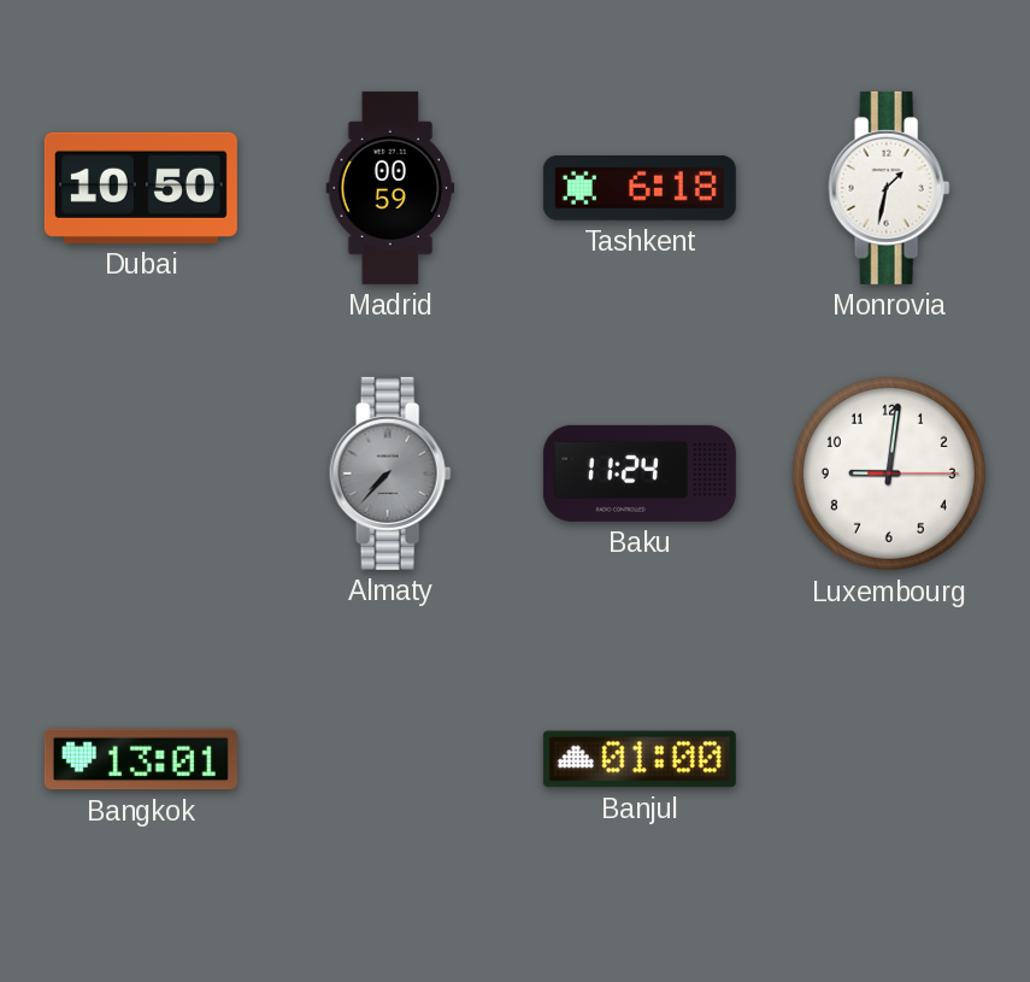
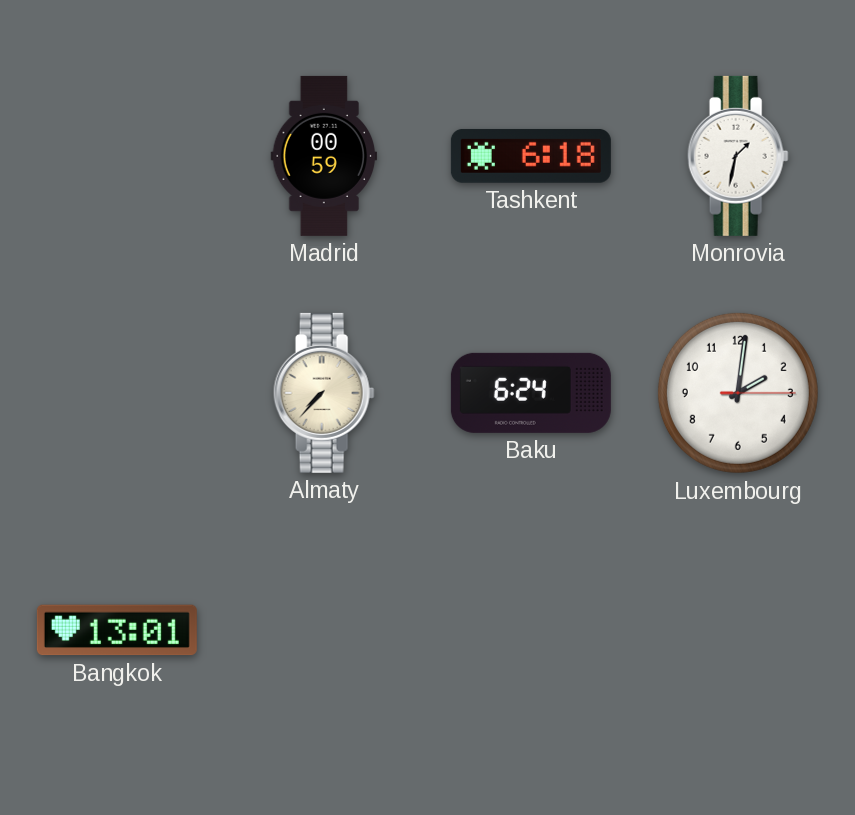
Dubai: 10:50 -> none (141, 188)
Almaty dial: grey -> cream (324, 393)
Baku: 11:24 -> 6:24 (531, 393)
Luxembourg: 9:01 -> 2:01 (738, 393)
Banjul: 01:00 -> none (640, 759)
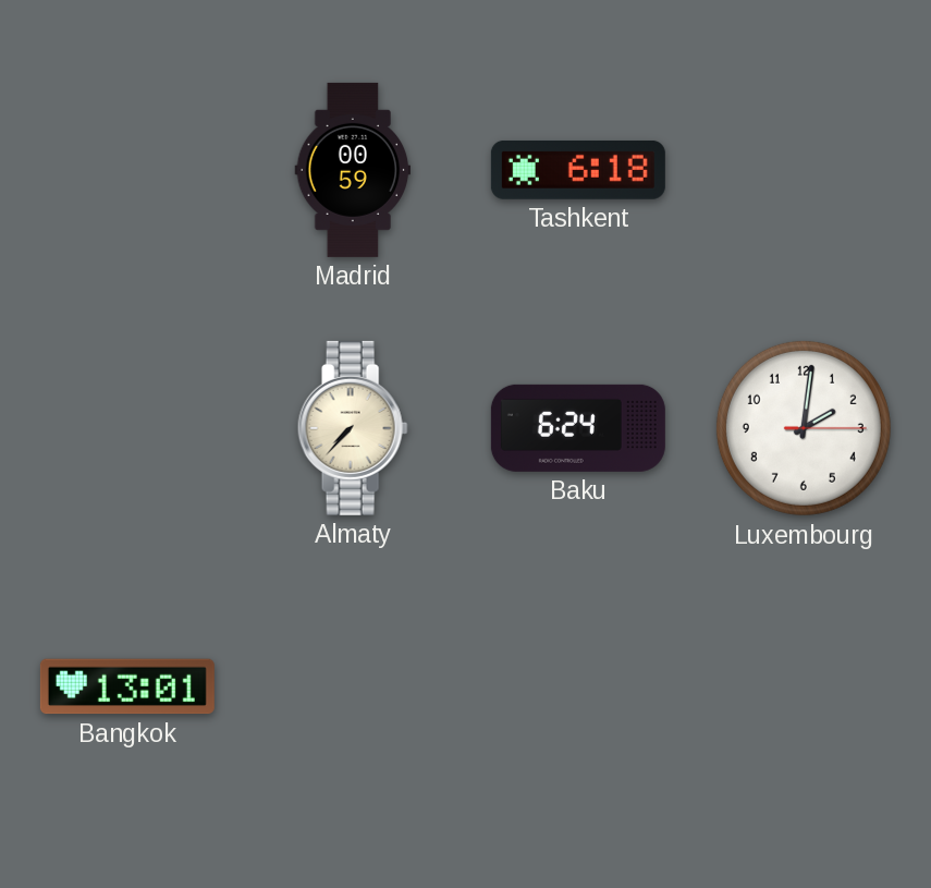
Monrovia: 1:32 -> none (738, 156)
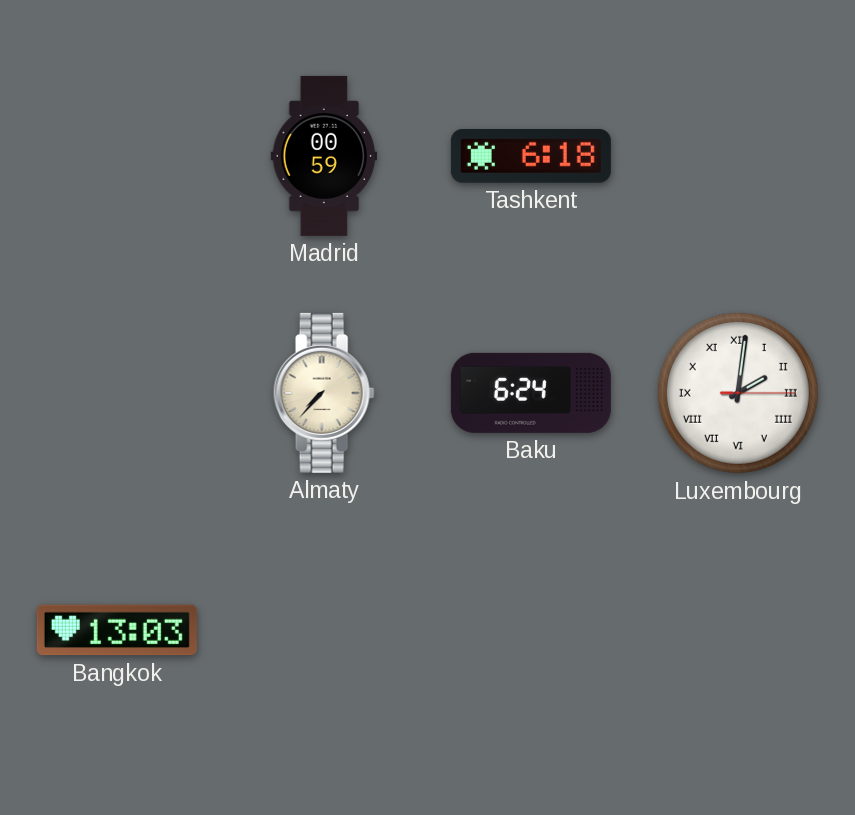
Luxembourg numerals: Arabic -> Roman (738, 393)
Bangkok: 13:01 -> 13:03 (117, 630)
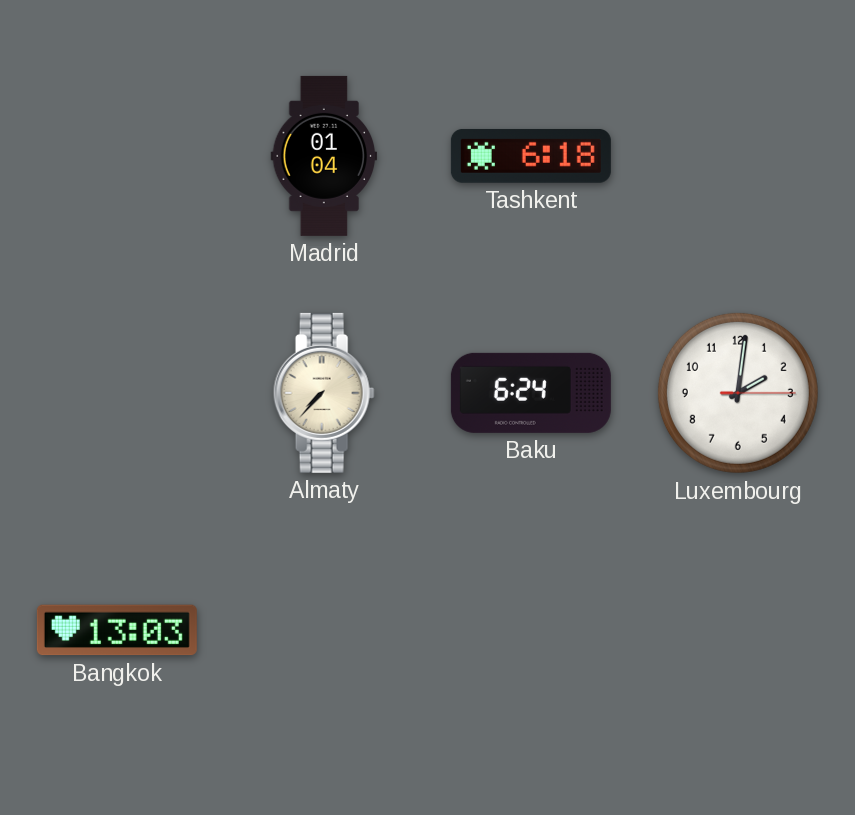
Madrid: 00:59 -> 01:04 (324, 156)
Luxembourg numerals: Roman -> Arabic (738, 393)
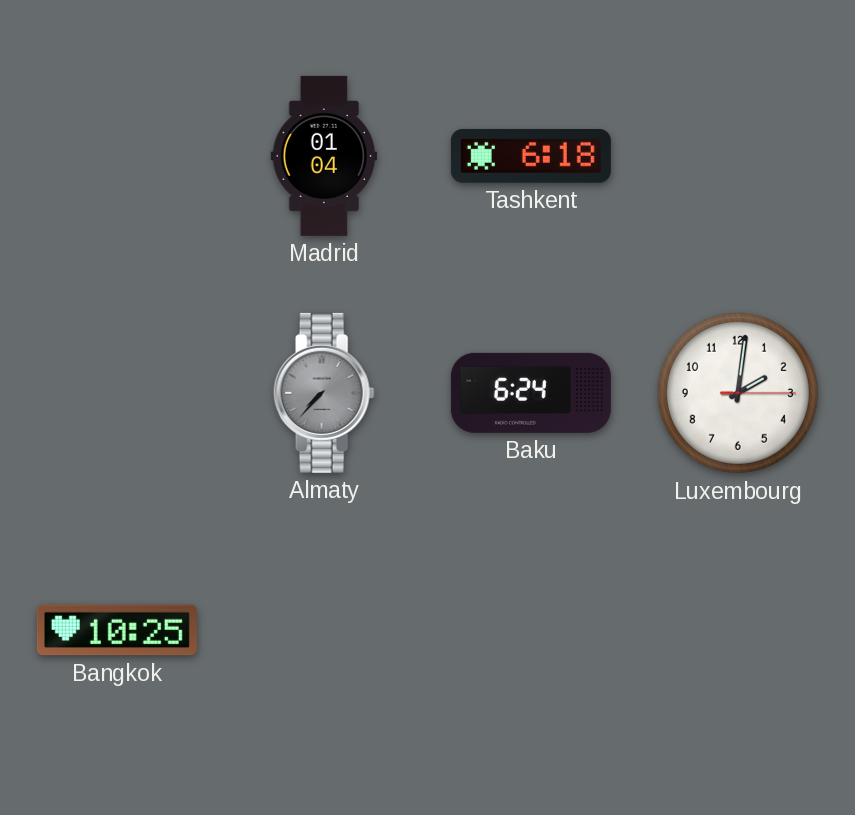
Almaty dial: cream -> grey (324, 393)
Bangkok: 13:03 -> 10:25 (117, 630)
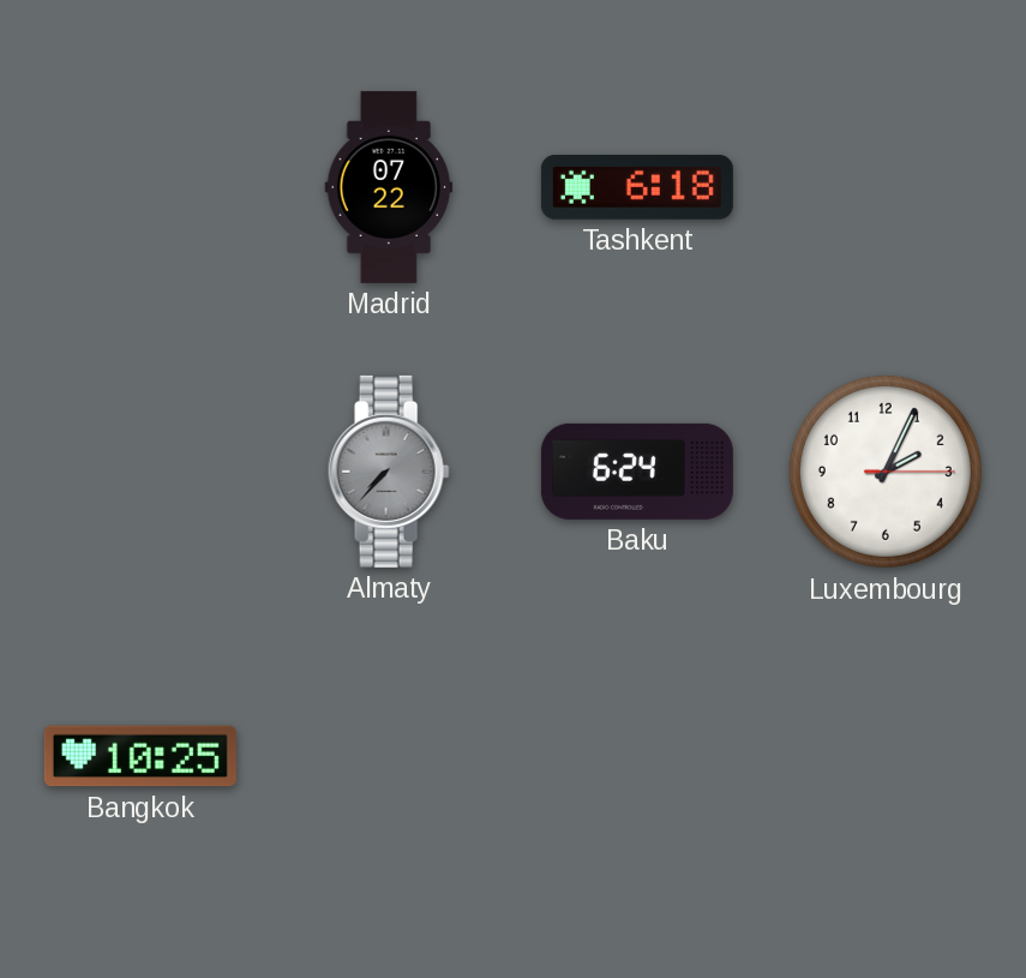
Madrid: 01:04 -> 07:22 (389, 187)
Luxembourg: 2:01 -> 2:04 (886, 472)
